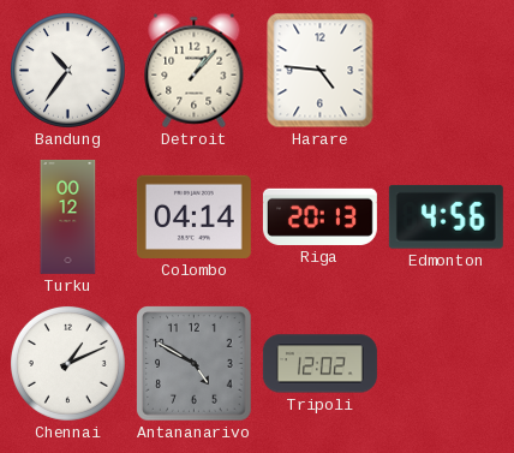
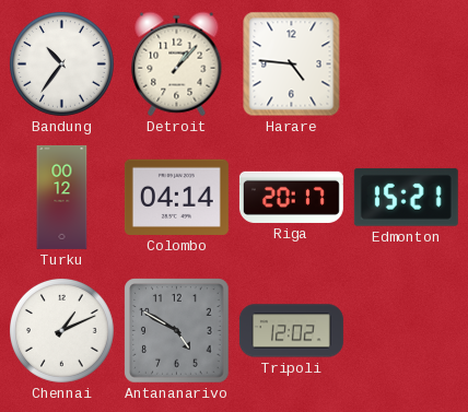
Riga: 20:13 -> 20:17 (291, 197)
Edmonton: 4:56 -> 15:21 (406, 197)
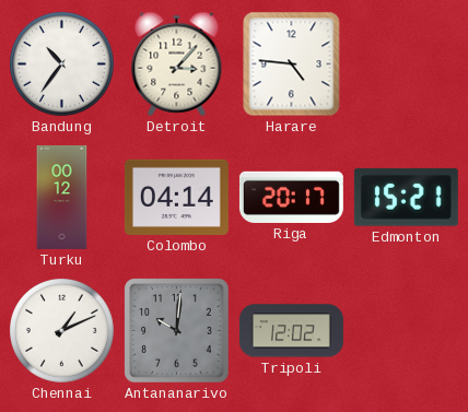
Detroit: 1:07 -> 3:07 (177, 64)
Antananarivo: 4:50 -> 10:01 (177, 331)
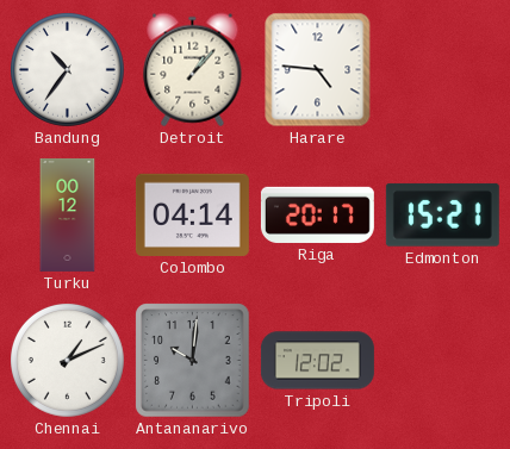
Detroit: 3:07 -> 1:07 (193, 70)
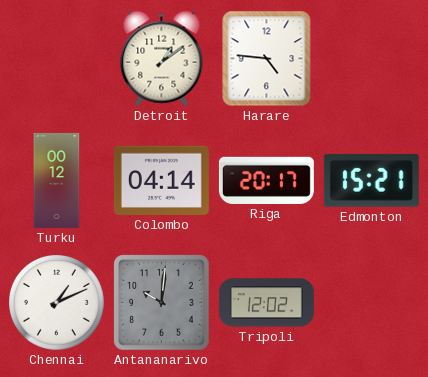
Bandung: 10:36 -> none (68, 70)
Detroit: 1:07 -> 1:09 (162, 59)
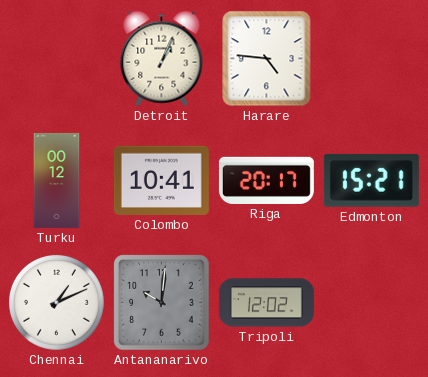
Detroit: 1:09 -> 1:04 (162, 59)
Colombo: 04:14 -> 10:41 (161, 180)
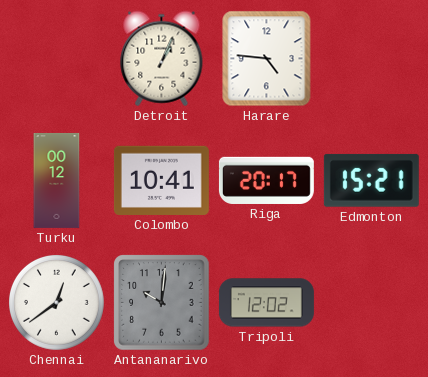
Chennai: 1:11 -> 12:39 (57, 303)
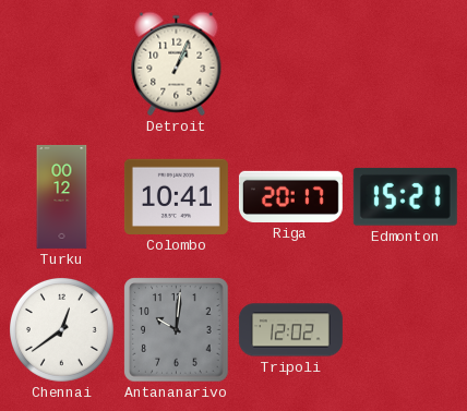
Harare: 4:46 -> none (267, 59)
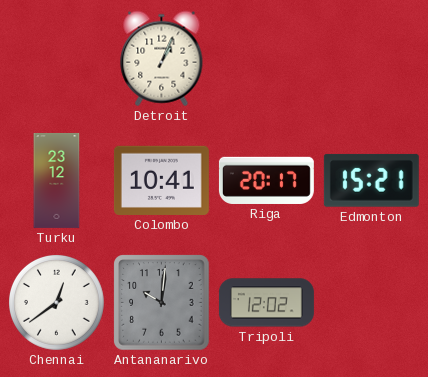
Turku: 00:12 -> 23:12 (57, 180)
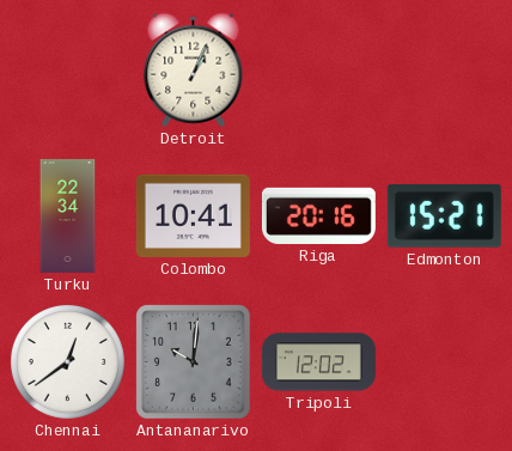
Turku: 23:12 -> 22:34 (68, 215)
Riga: 20:17 -> 20:16 (318, 215)
